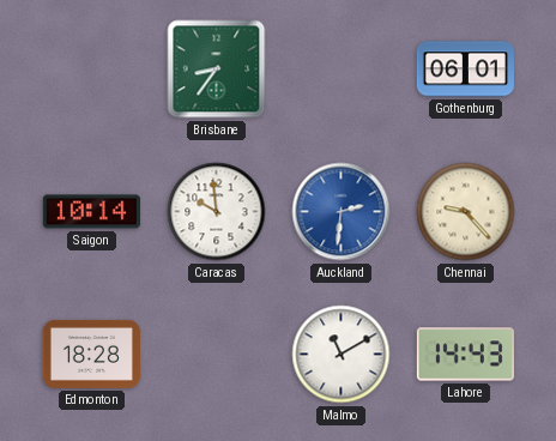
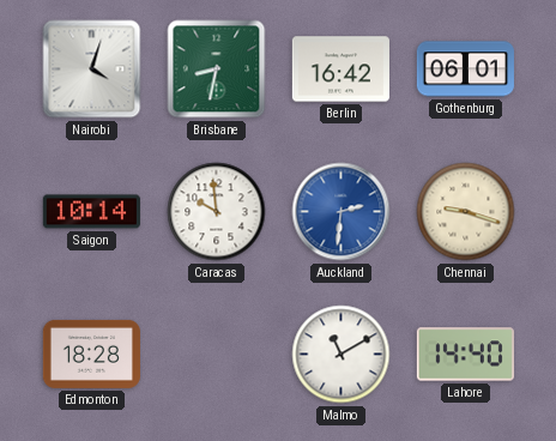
Nairobi: none -> 4:03 (92, 70)
Brisbane: 8:36 -> 8:32 (217, 70)
Berlin: none -> 16:42 (340, 70)
Chennai: 9:23 -> 9:18 (466, 212)
Lahore: 14:43 -> 14:40 (465, 355)
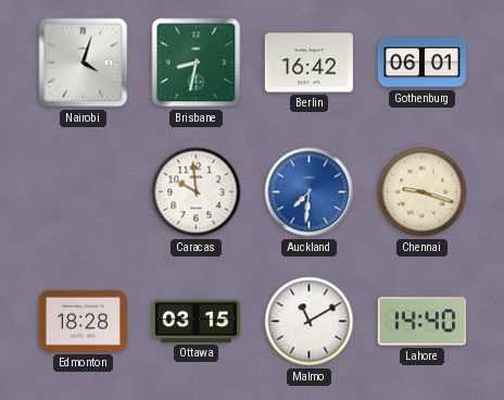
Saigon: 10:14 -> none (91, 212)
Auckland: 2:31 -> 7:31 (310, 192)
Ottawa: none -> 03:15 (196, 321)
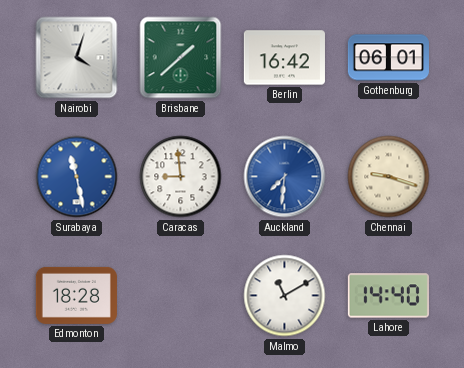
Brisbane: 8:32 -> 1:38 (181, 58)
Surabaya: none -> 11:28 (77, 177)
Caracas: 9:59 -> 8:59 (181, 177)
Ottawa: 03:15 -> none (196, 321)
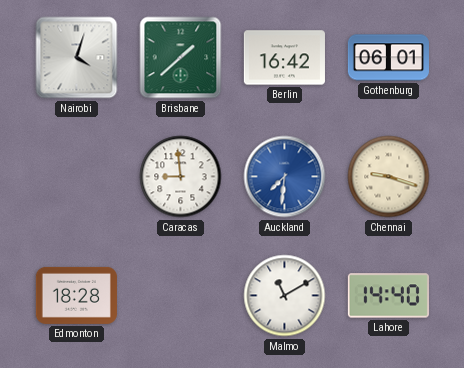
Surabaya: 11:28 -> none (77, 177)
